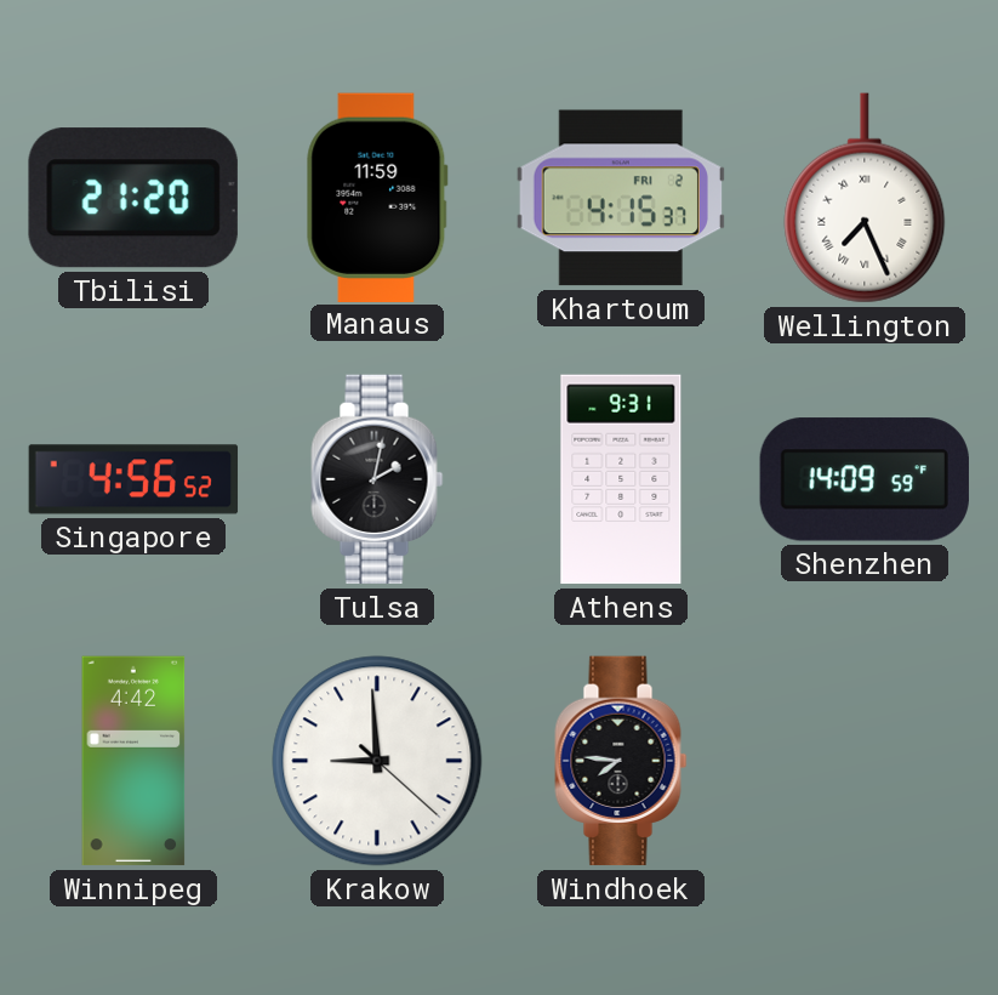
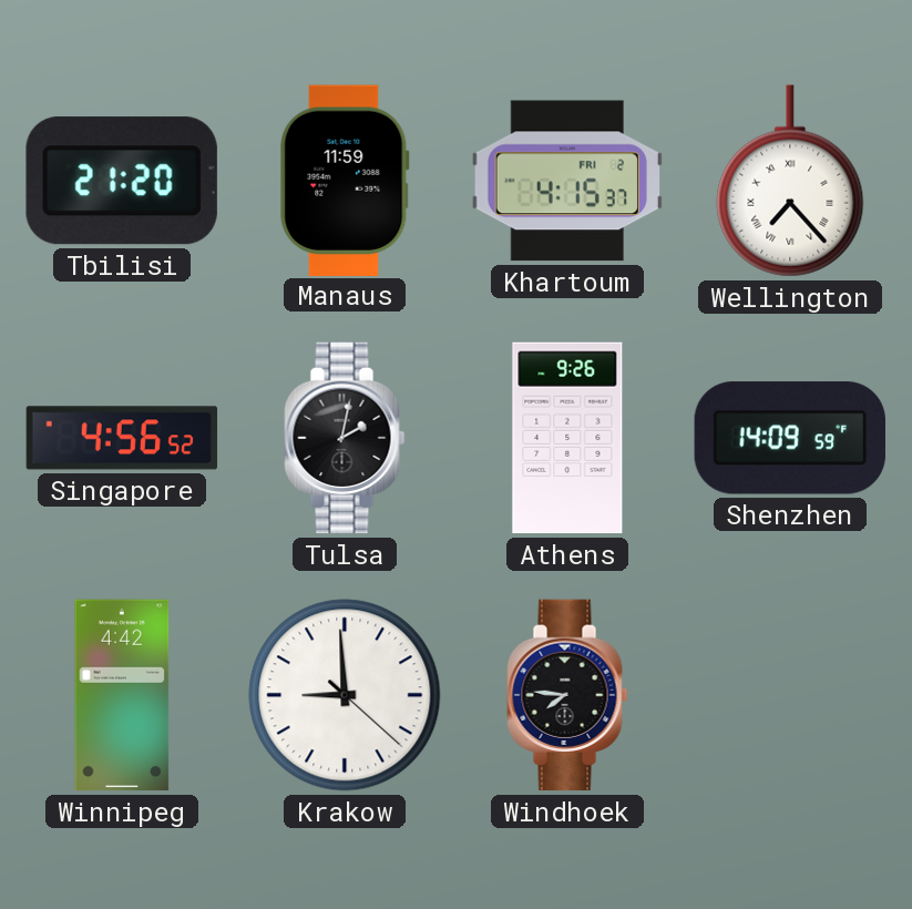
Wellington: 7:26 -> 7:23 (790, 181)
Athens: 9:31 -> 9:26 (567, 438)
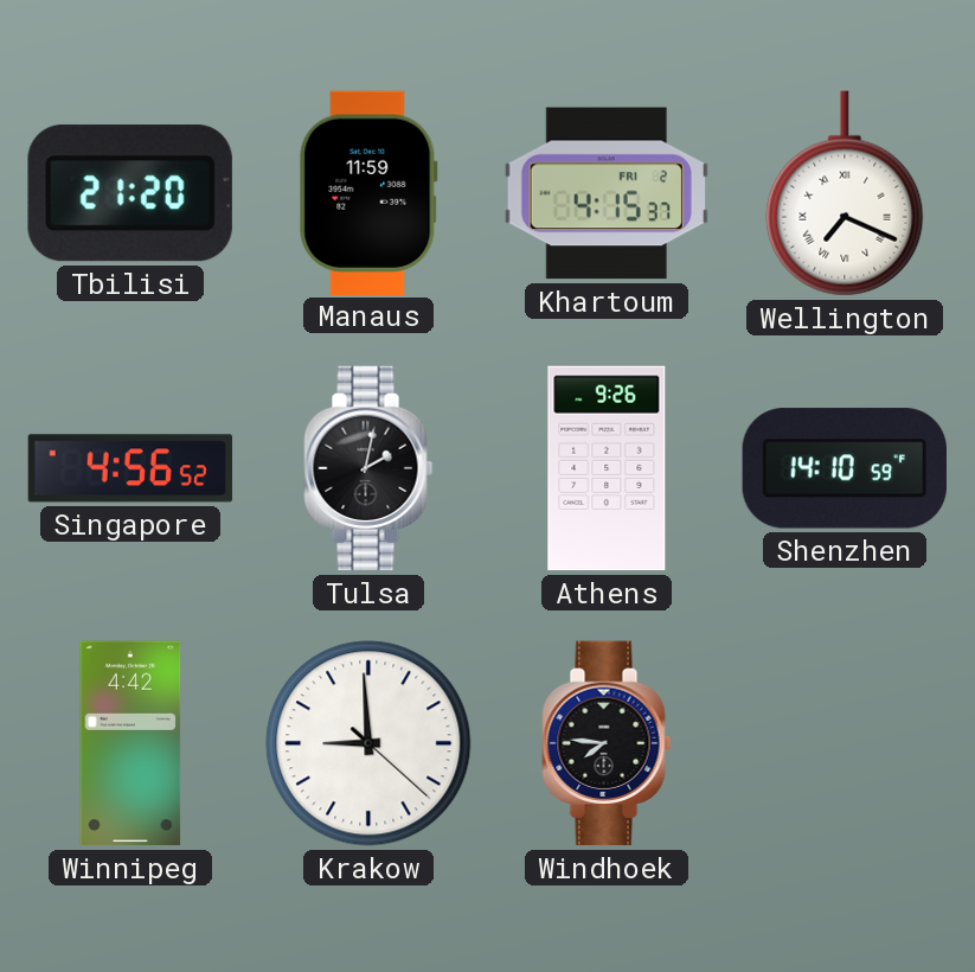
Wellington: 7:23 -> 7:19 (845, 193)
Shenzhen: 14:09 -> 14:10 (845, 468)
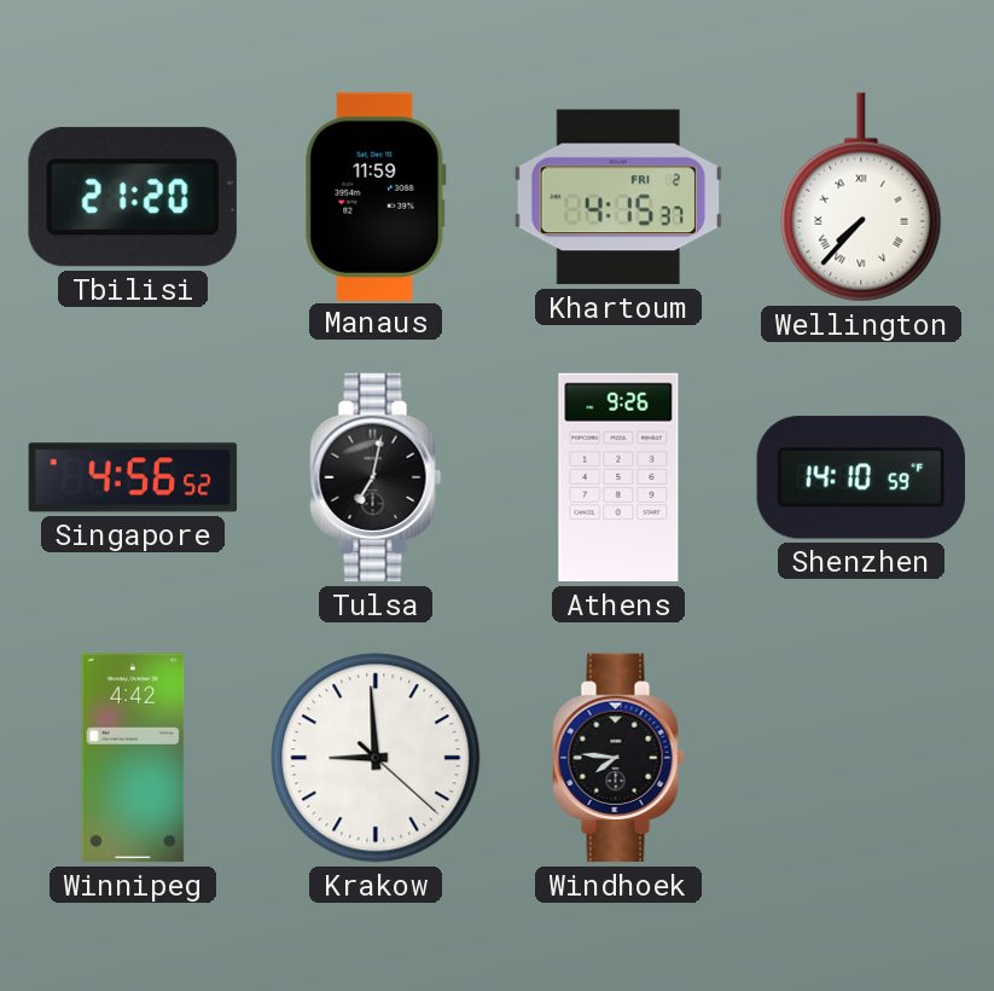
Wellington: 7:19 -> 7:37 (861, 197)
Tulsa: 2:02 -> 7:02 (376, 477)
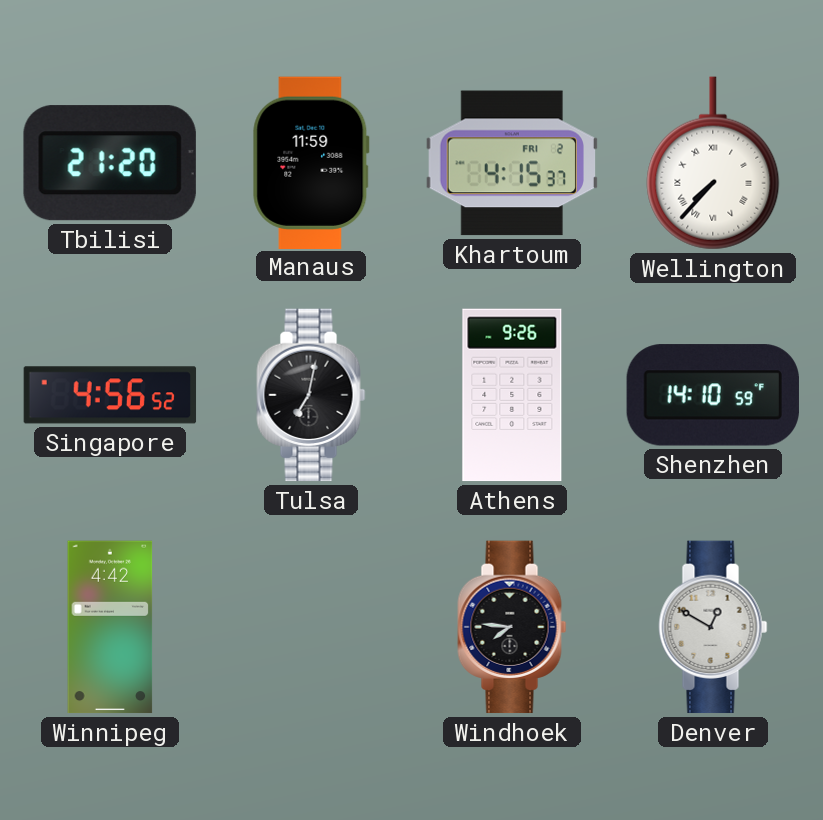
Krakow: 8:59 -> none (376, 758)
Denver: none -> 12:50 (713, 627)
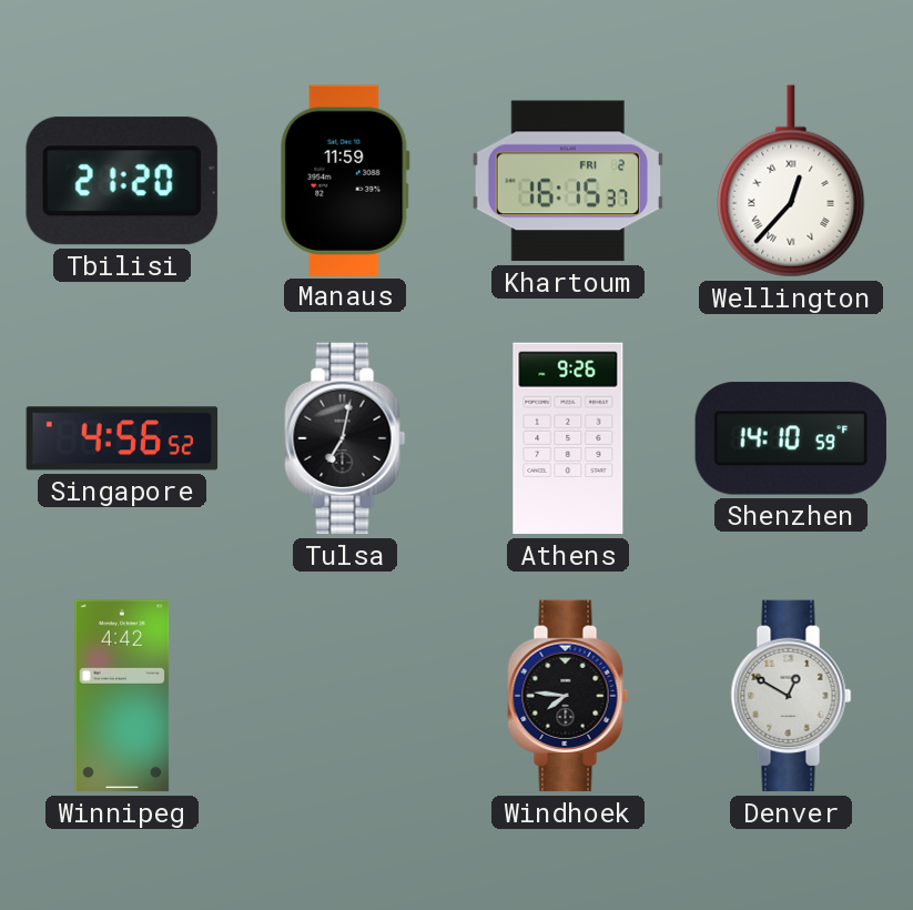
Khartoum: 4:15 -> 16:15 (567, 181)
Wellington: 7:37 -> 12:37 (791, 181)
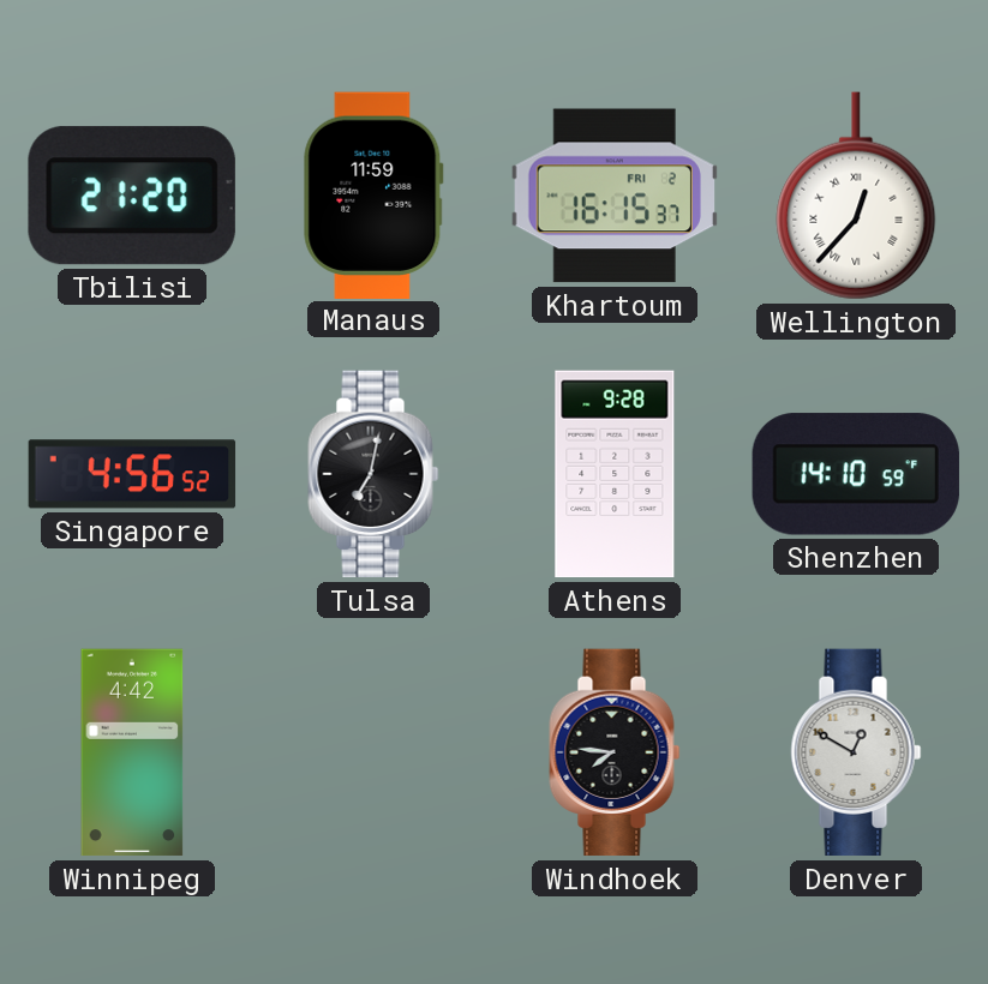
Athens: 9:26 -> 9:28 (615, 474)
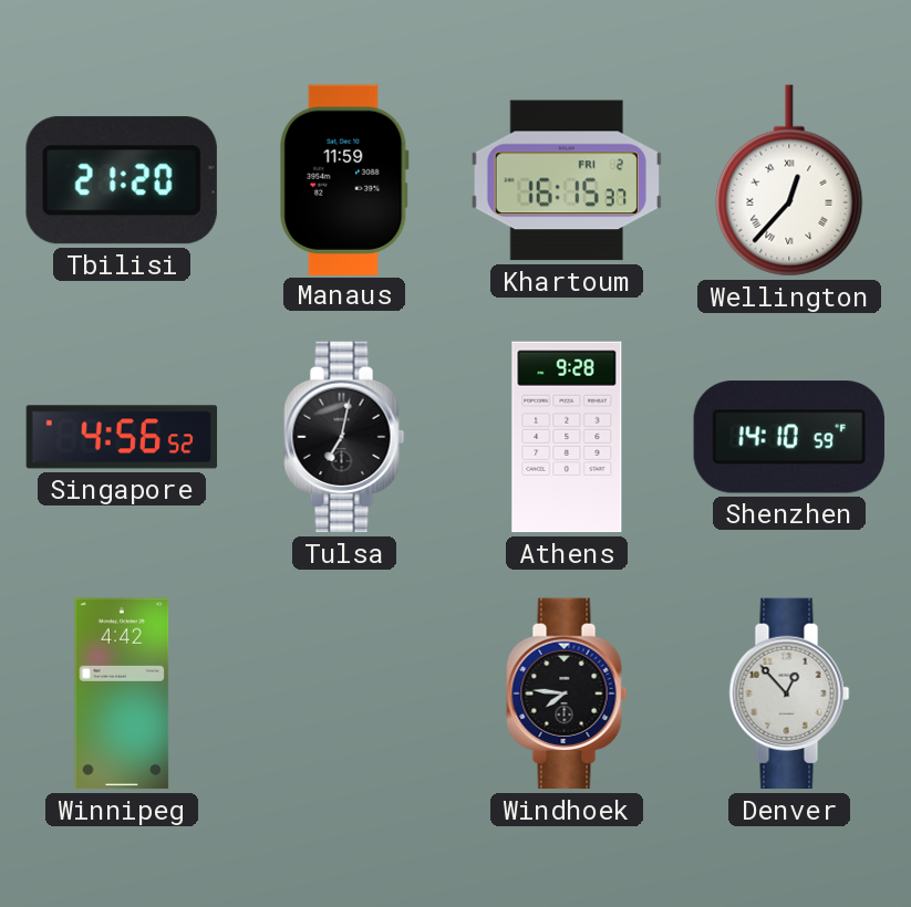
Denver: 12:50 -> 12:53 (789, 694)
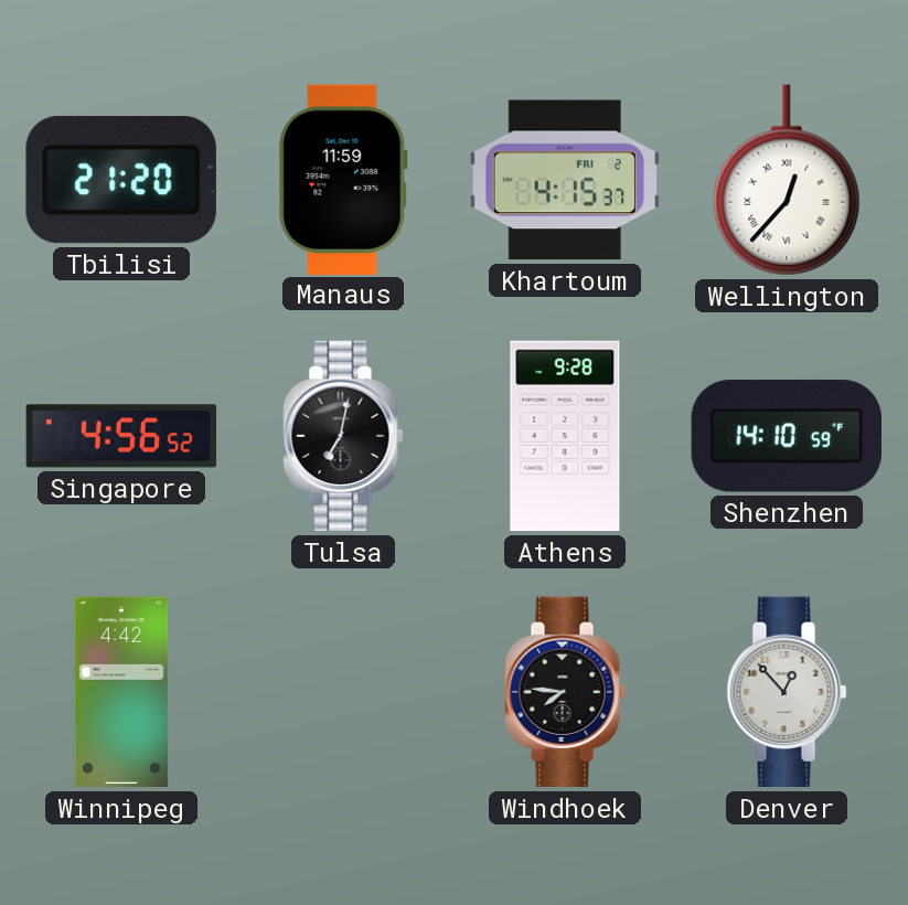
Khartoum: 16:15 -> 4:15 (564, 180)
